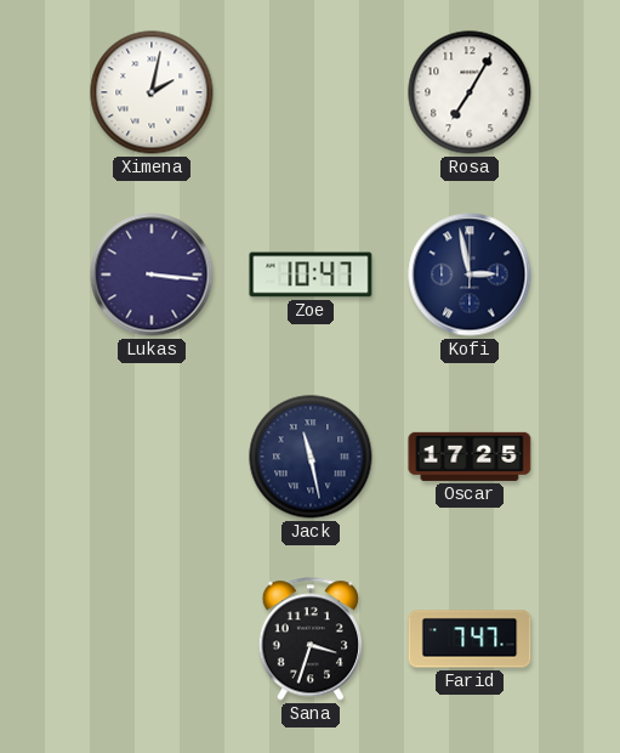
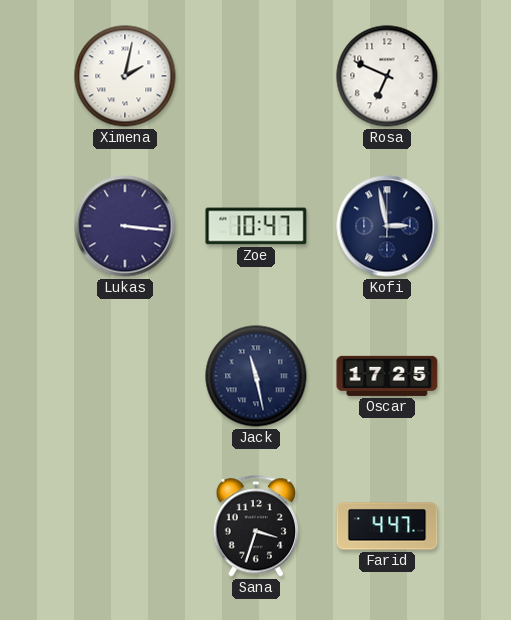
Rosa: 7:05 -> 6:49 (387, 76)
Farid: 7:47 -> 4:47 (387, 526)
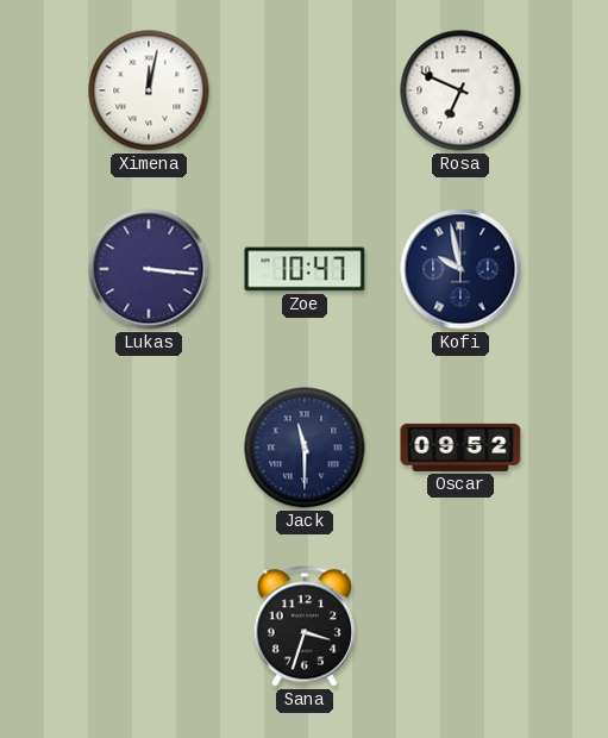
Ximena: 2:02 -> 12:02 (149, 90)
Kofi: 2:58 -> 9:58 (460, 269)
Jack: 11:28 -> 11:30 (305, 448)
Oscar: 17:25 -> 09:52 (460, 448)
Farid: 4:47 -> none (387, 526)
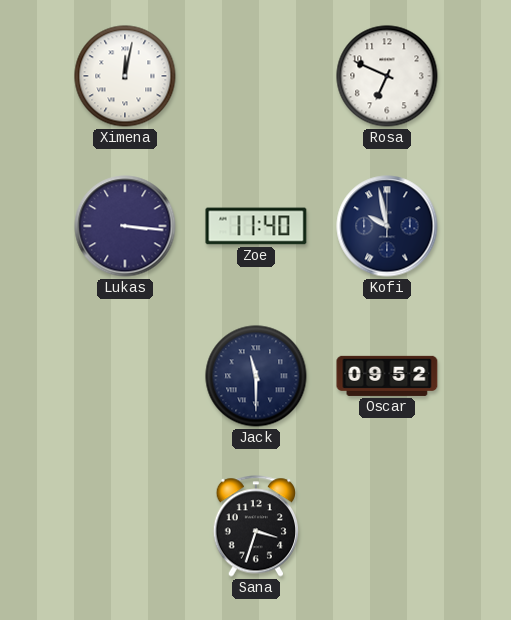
Zoe: 10:47 -> 11:40 (256, 226)
